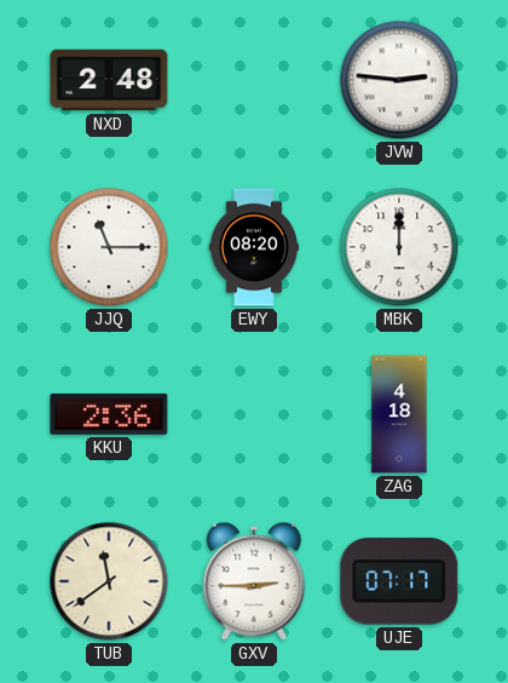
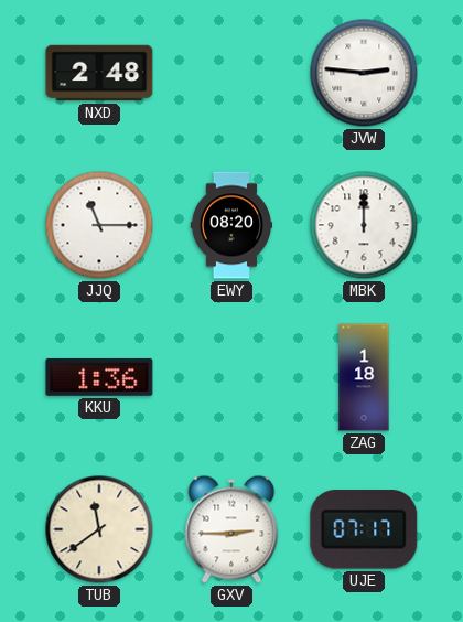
KKU: 2:36 -> 1:36 (99, 377)
ZAG: 4:18 -> 1:18 (364, 377)
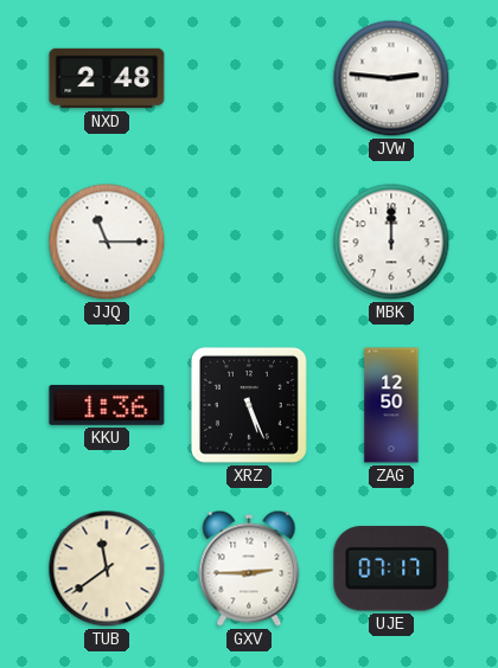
EWY: 08:20 -> none (230, 225)
XRZ: none -> 5:26 (249, 405)
ZAG: 1:18 -> 12:50 (391, 405)
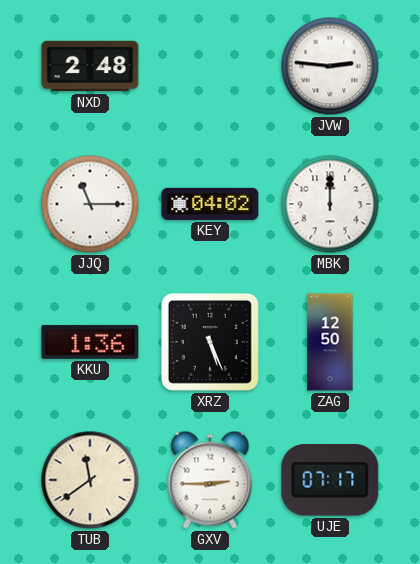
KEY: none -> 04:02 (210, 204)
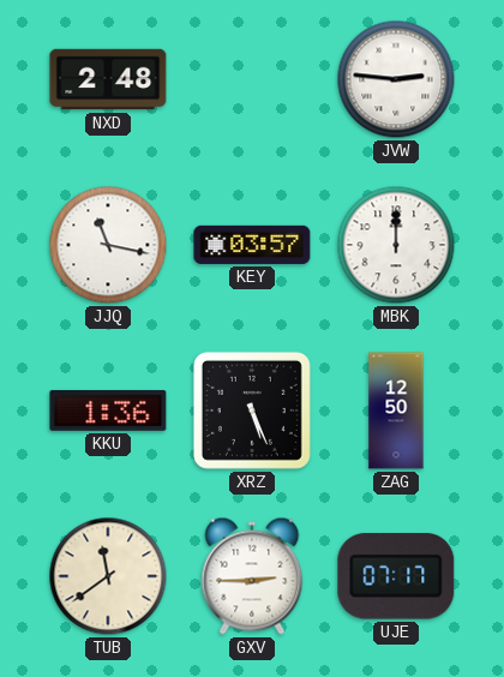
JJQ: 11:15 -> 11:17 (108, 245)
KEY: 04:02 -> 03:57 (252, 245)
